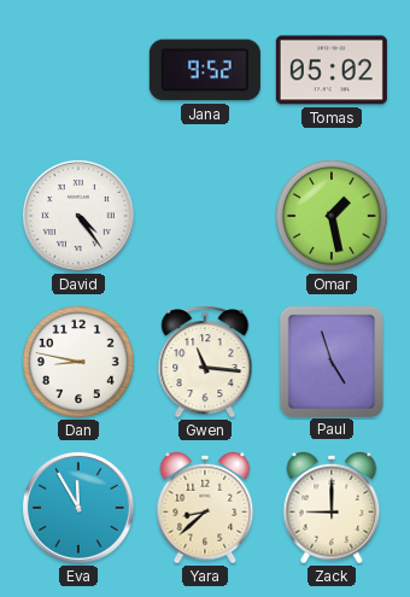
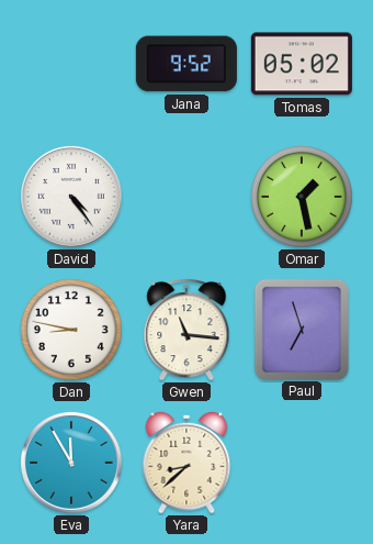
Paul: 4:57 -> 6:57 (302, 329)
Zack: 9:00 -> none (332, 508)
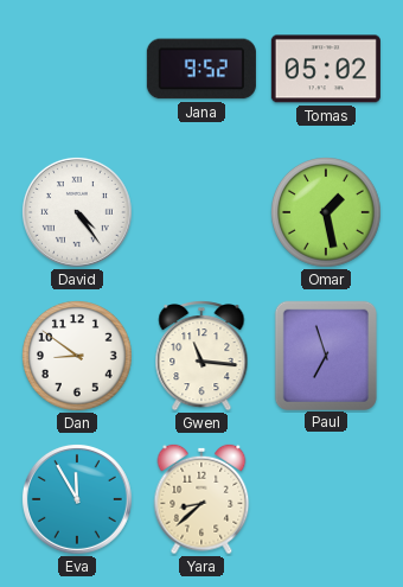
Dan: 8:47 -> 8:51 (78, 357)
